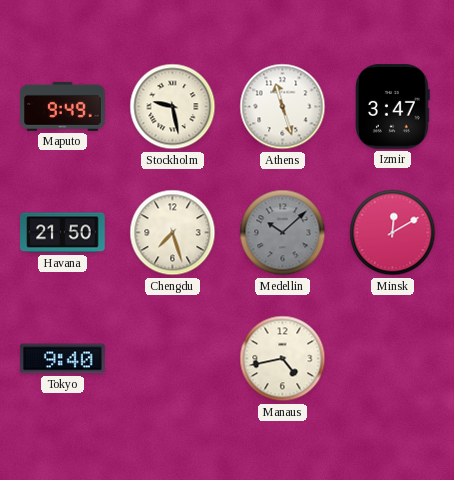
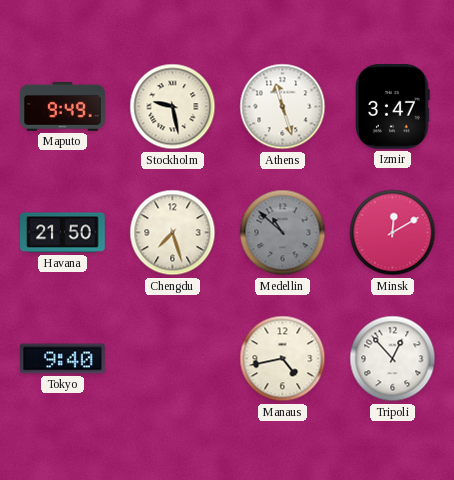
Medellin: 10:08 -> 10:52 (283, 233)
Tripoli: none -> 12:53 (393, 359)
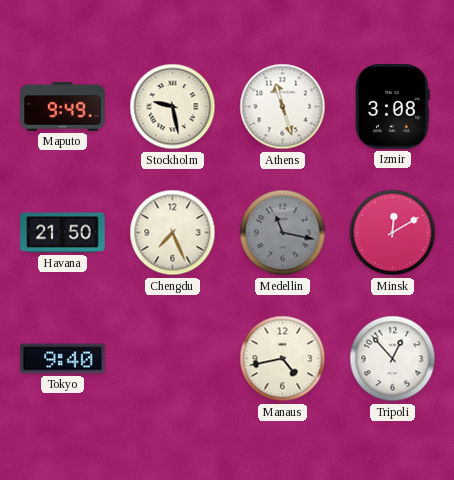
Izmir: 3:47 -> 3:08 (393, 107)
Chengdu: 7:27 -> 7:26 (173, 233)
Medellin: 10:52 -> 11:17 (283, 233)
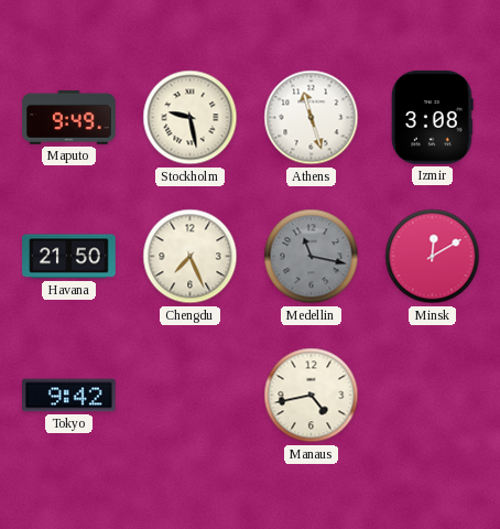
Tokyo: 9:40 -> 9:42 (69, 396)
Tripoli: 12:53 -> none (393, 359)
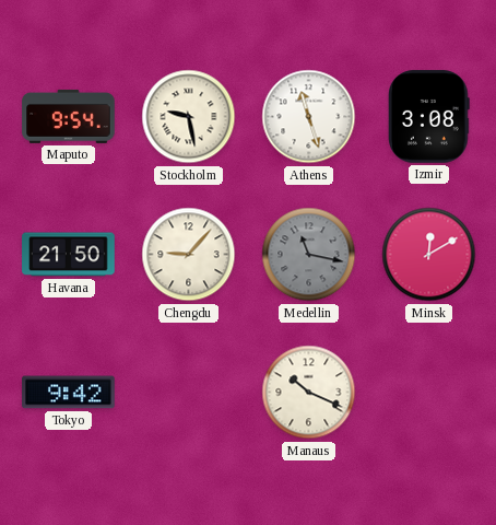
Maputo: 9:49 -> 9:54 (69, 116)
Chengdu: 7:26 -> 9:07 (189, 255)
Manaus: 4:43 -> 10:19 (309, 393)
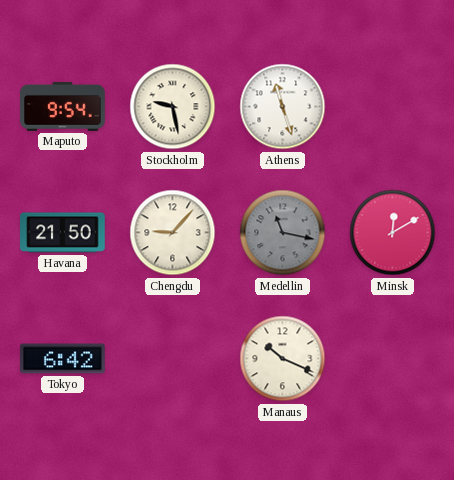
Izmir: 3:08 -> none (429, 117)
Tokyo: 9:42 -> 6:42 (63, 359)
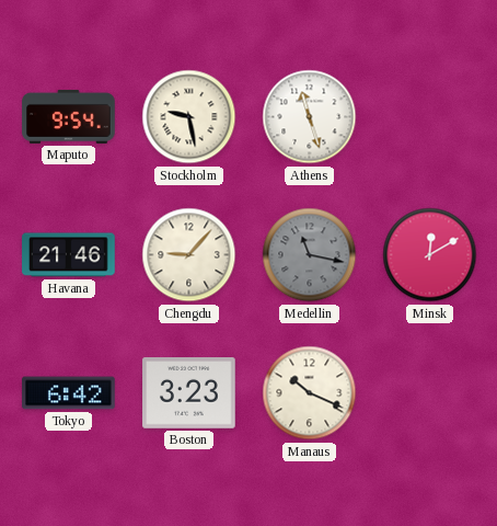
Havana: 21:50 -> 21:46 (69, 255)
Boston: none -> 3:23 (189, 393)
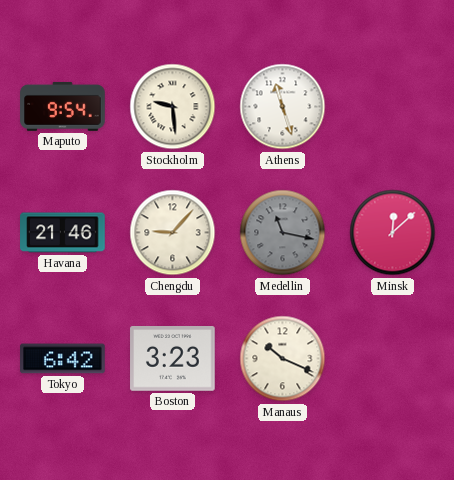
Stockholm: 9:28 -> 9:29 (173, 107)
Minsk: 12:10 -> 12:08 (393, 233)
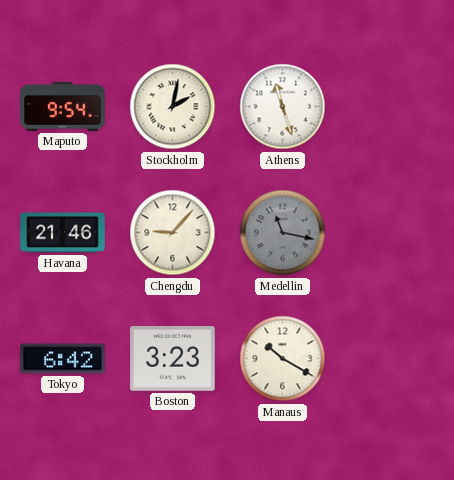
Stockholm: 9:29 -> 2:02 (173, 107)
Minsk: 12:08 -> none (393, 233)
Manaus: 10:19 -> 10:20 (283, 359)
